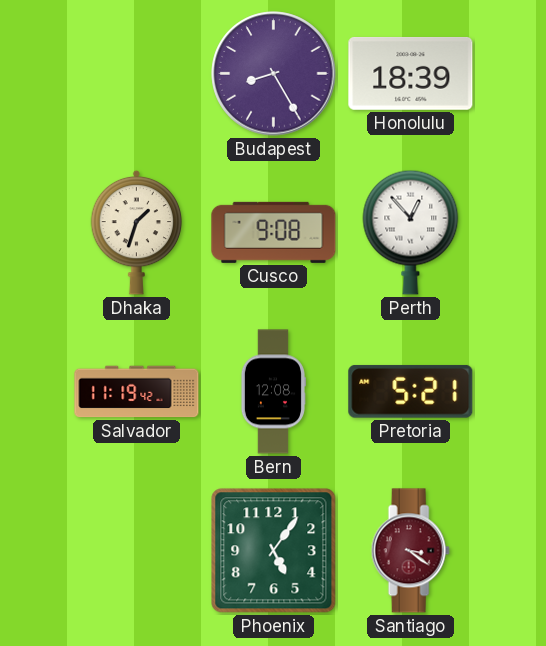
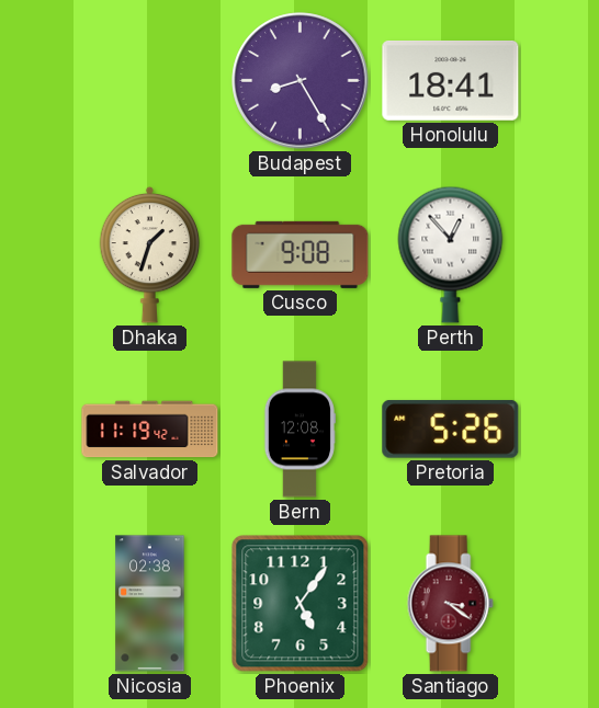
Honolulu: 18:39 -> 18:41 (451, 80)
Pretoria: 5:21 -> 5:26 (451, 429)
Nicosia: none -> 02:38 (150, 604)
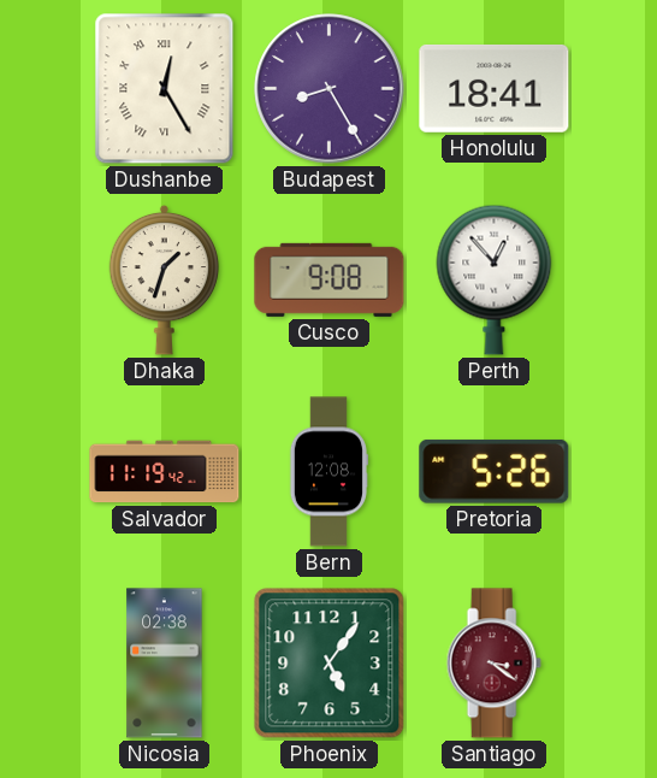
Dushanbe: none -> 12:25 (165, 89)
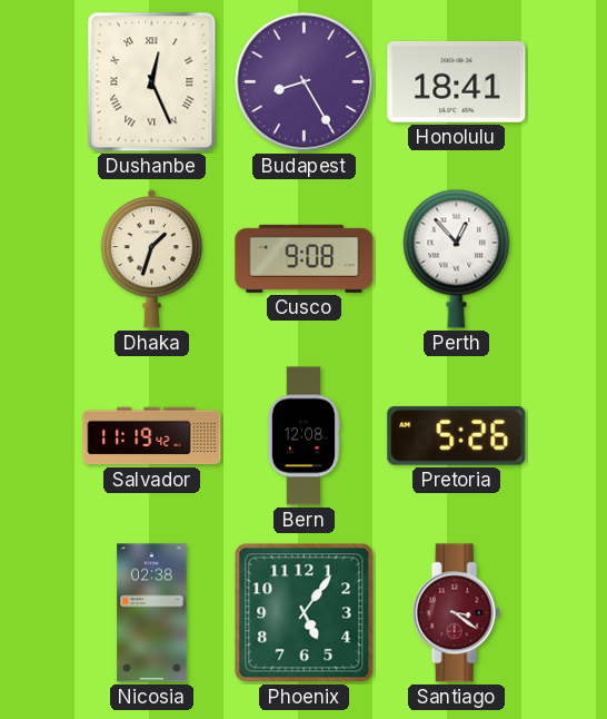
Dushanbe: 12:25 -> 12:26 (152, 82)
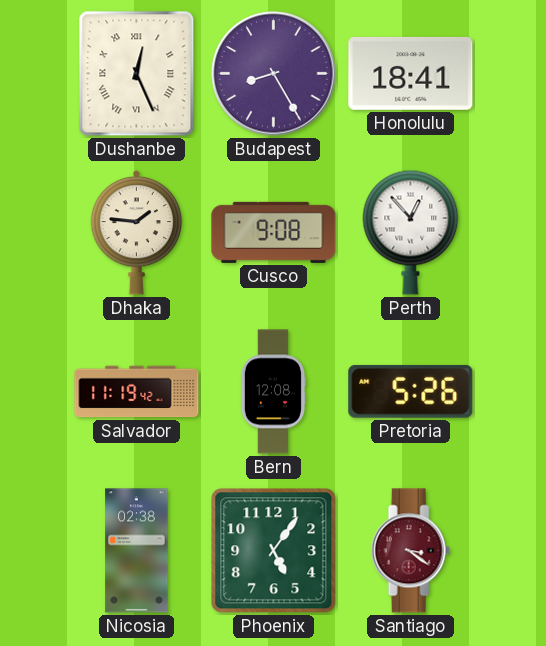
Dhaka: 1:33 -> 1:46 (137, 232)
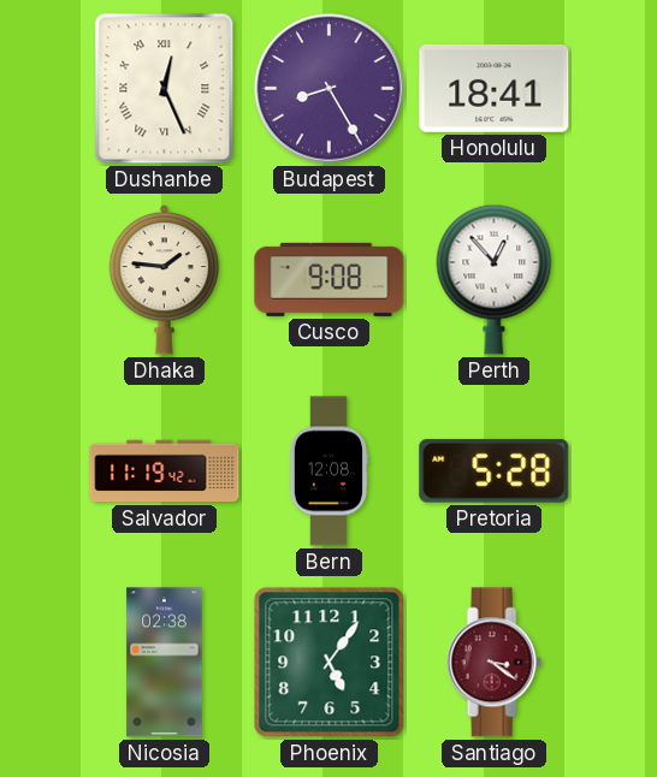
Pretoria: 5:26 -> 5:28 (495, 470)
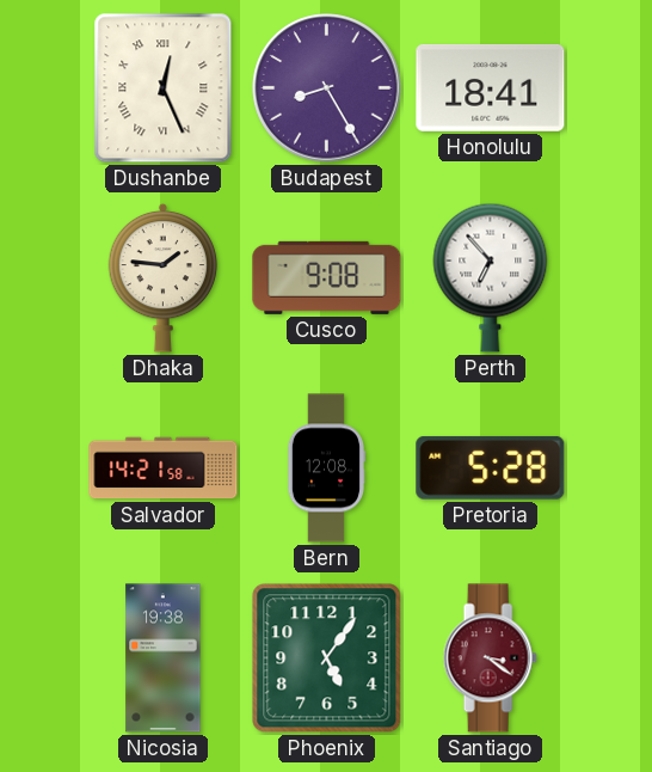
Perth: 12:53 -> 6:53 (491, 277)
Salvador: 11:19 -> 14:21 (164, 468)
Nicosia: 02:38 -> 19:38 (164, 658)
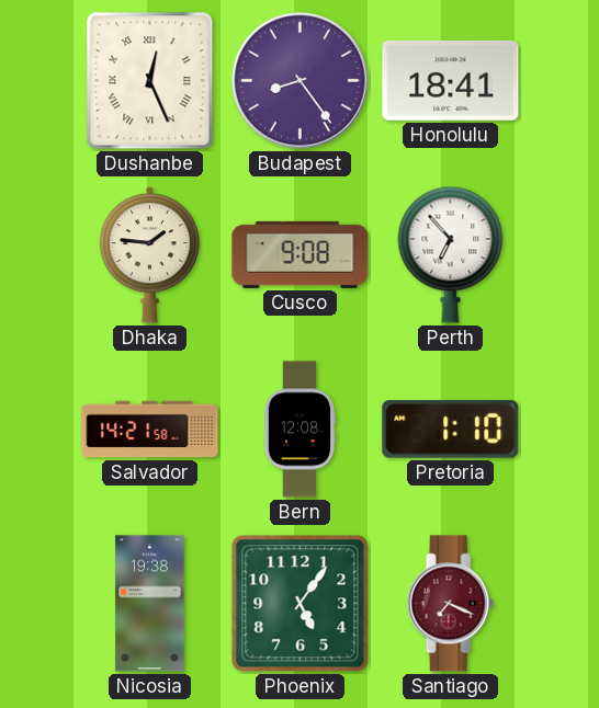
Budapest: 8:25 -> 8:24 (301, 81)
Pretoria: 5:28 -> 1:10 (451, 429)
Santiago: 3:21 -> 7:19 (450, 604)
